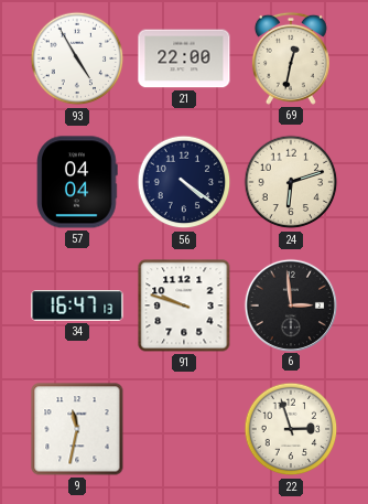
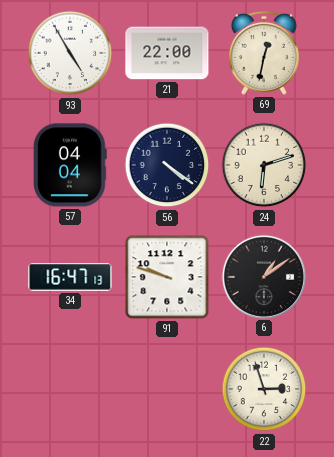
6: 2:59 -> 1:09 (263, 276)
9: 11:32 -> none (77, 429)
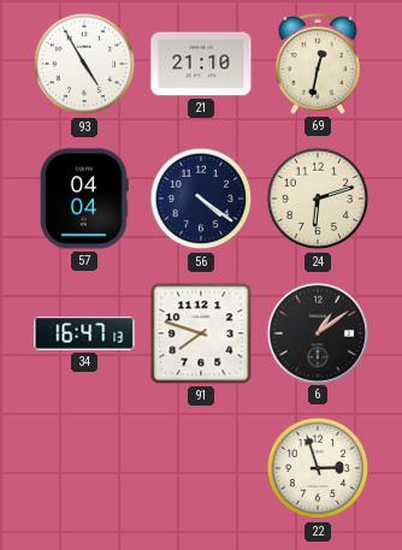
21: 22:00 -> 21:10 (201, 64)
91: 9:48 -> 7:48 (201, 333)
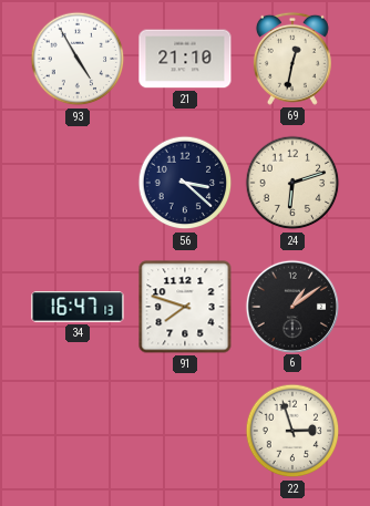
57: 04:04 -> none (84, 199)
56: 4:21 -> 3:22 (185, 183)
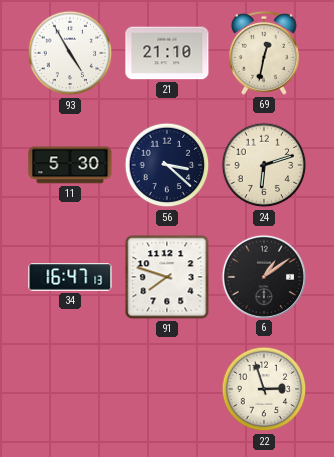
11: none -> 5:30 (70, 165)
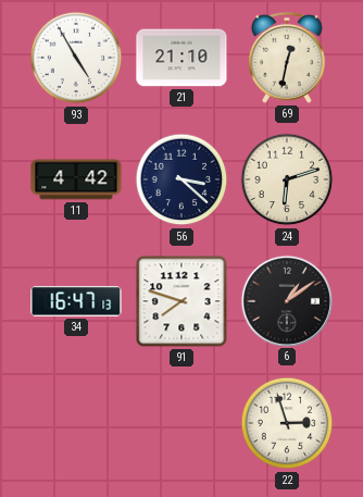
11: 5:30 -> 4:42 (76, 179)
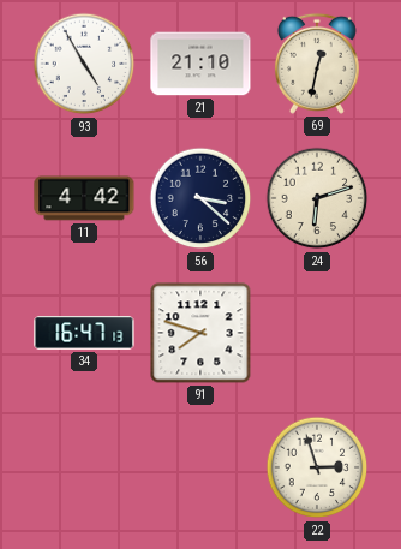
6: 1:09 -> none (286, 300)
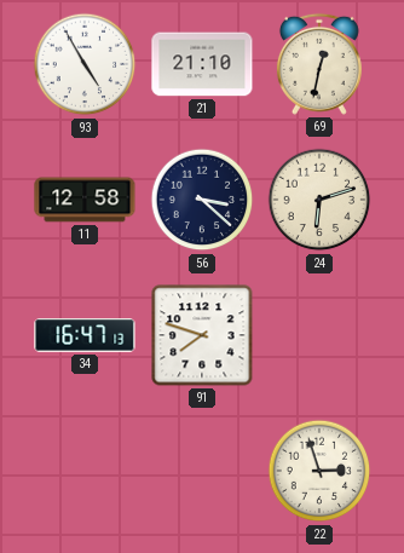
11: 4:42 -> 12:58 (85, 200)
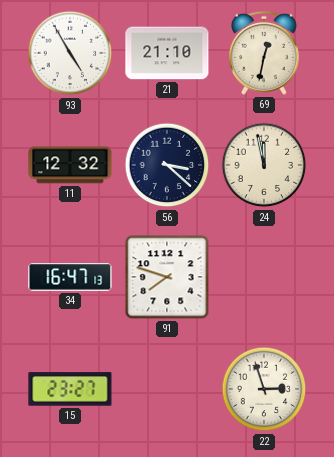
11: 12:58 -> 12:32 (70, 165)
24: 6:12 -> 11:58 (264, 165)
15: none -> 23:27 (70, 389)
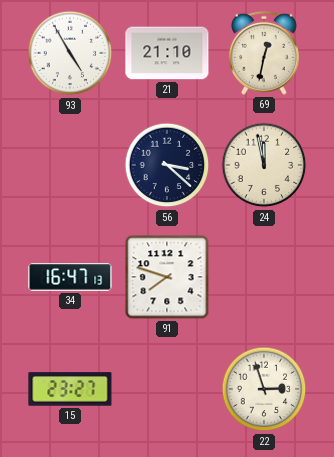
11: 12:32 -> none (70, 165)
